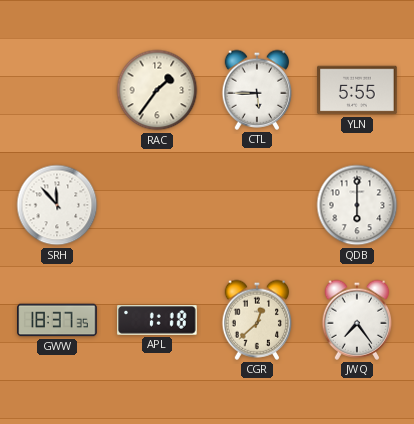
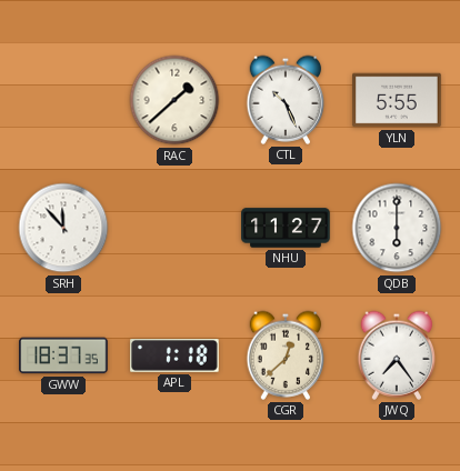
RAC: 1:36 -> 1:38 (174, 100)
CTL: 5:45 -> 10:26 (286, 100)
NHU: none -> 11:27 (286, 228)
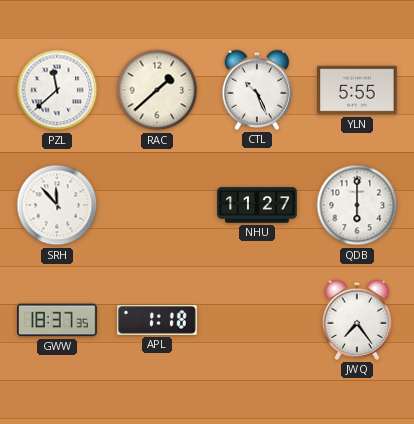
PZL: none -> 11:38 (57, 90)
CGR: 12:38 -> none (286, 355)
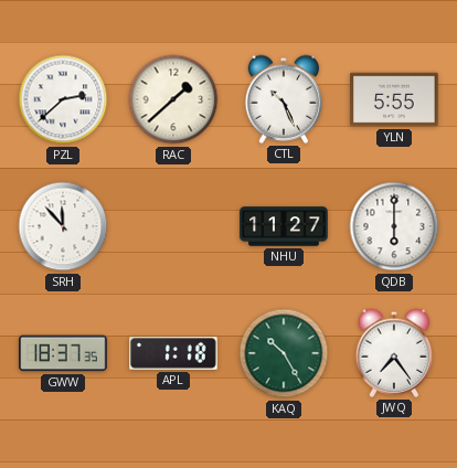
PZL: 11:38 -> 2:38 (63, 99)
KAQ: none -> 10:25 (284, 353)
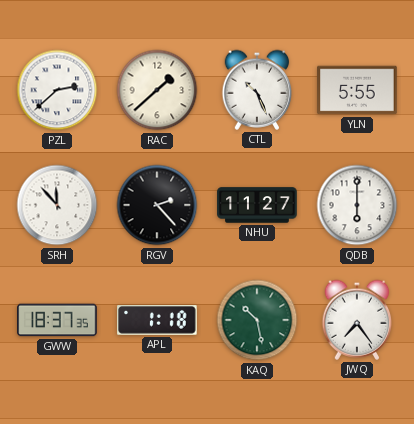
RGV: none -> 2:23 (157, 205)
KAQ: 10:25 -> 10:28 (257, 320)
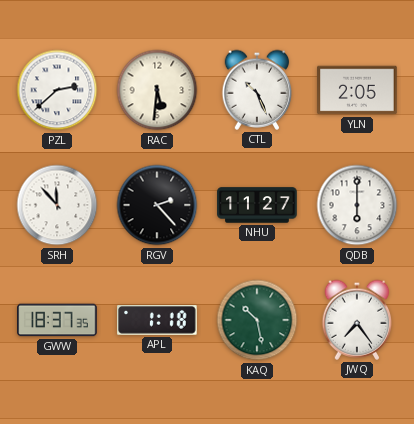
RAC: 1:38 -> 5:31 (157, 90)
YLN: 5:55 -> 2:05 (357, 90)
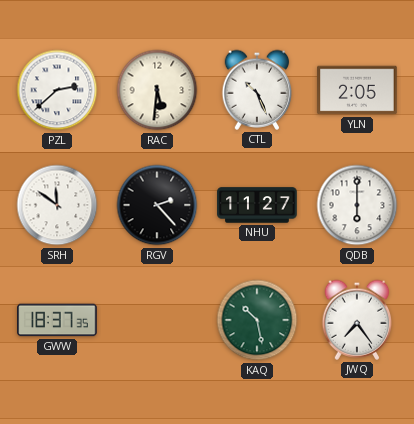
SRH: 11:53 -> 11:51 (57, 205)
APL: 1:18 -> none (157, 321)
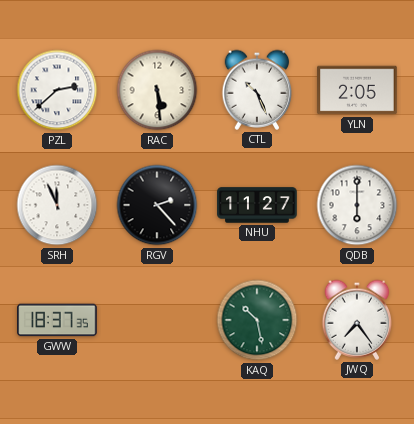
RAC: 5:31 -> 5:29 (157, 90)
SRH: 11:51 -> 11:56 (57, 205)
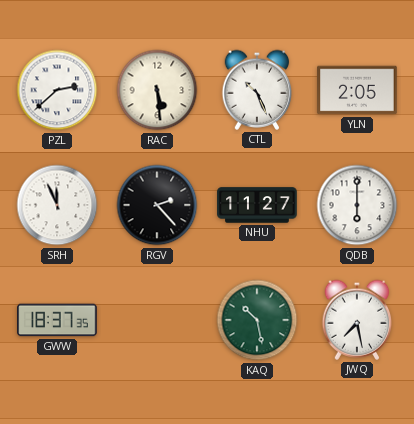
JWQ: 7:24 -> 7:28 (357, 320)
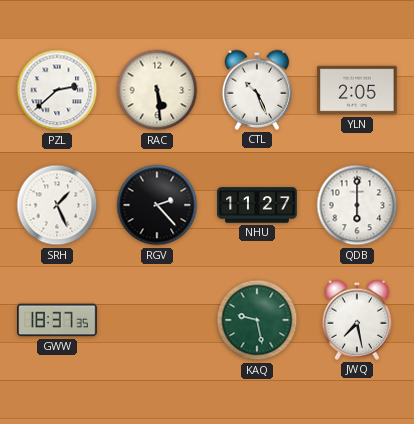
SRH: 11:56 -> 1:26 (57, 205)
KAQ: 10:28 -> 9:28 (257, 320)
